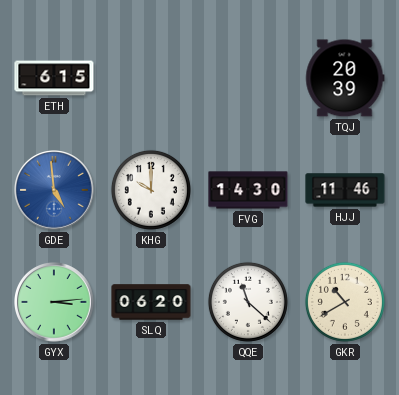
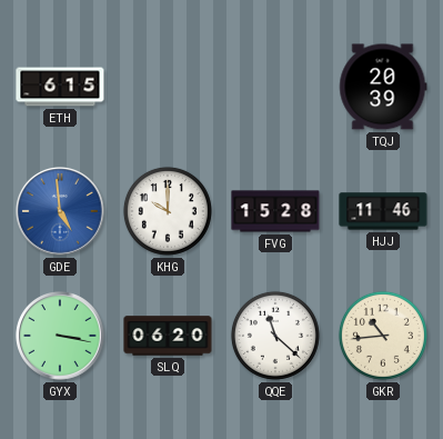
FVG: 14:30 -> 15:28 (275, 211)
GYX: 3:14 -> 3:17 (60, 336)
GKR: 10:40 -> 10:44 (383, 336)
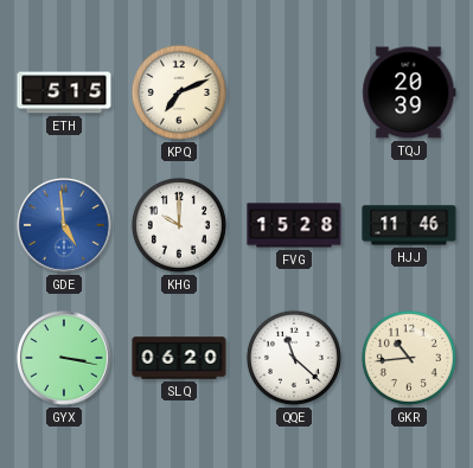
ETH: 6:15 -> 5:15 (64, 92)
KPQ: none -> 7:11 (179, 92)
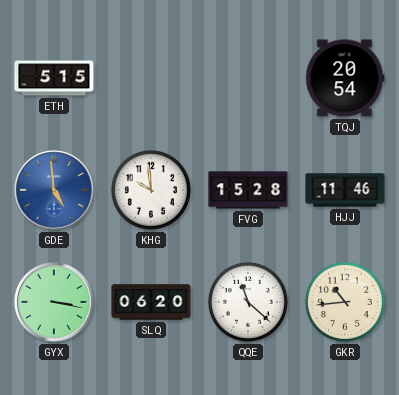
KPQ: 7:11 -> none (179, 92)
TQJ: 20:39 -> 20:54 (345, 78)
KHG: 10:00 -> 9:59 (151, 190)
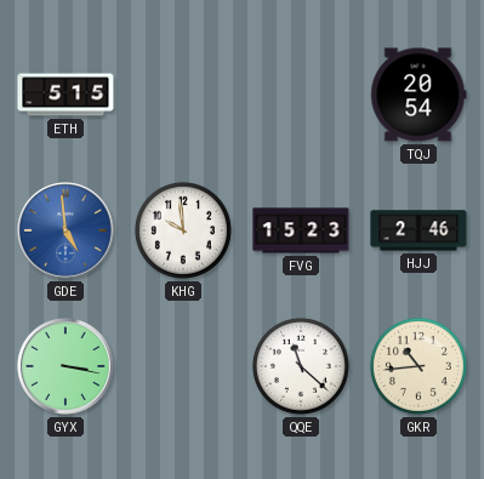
FVG: 15:28 -> 15:23 (301, 230)
HJJ: 11:46 -> 2:46 (418, 230)
SLQ: 06:20 -> none (151, 302)
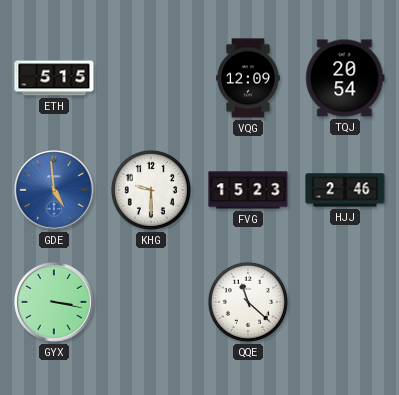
VQG: none -> 12:09 (248, 78)
KHG: 9:59 -> 9:30 (151, 190)
GKR: 10:44 -> none (418, 366)
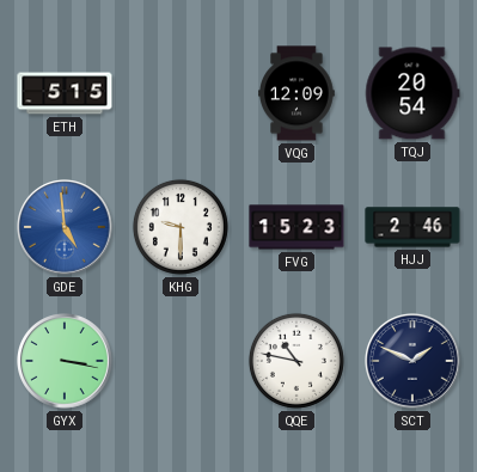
QQE: 11:22 -> 10:47 (296, 361)
SCT: none -> 1:49 (412, 361)
